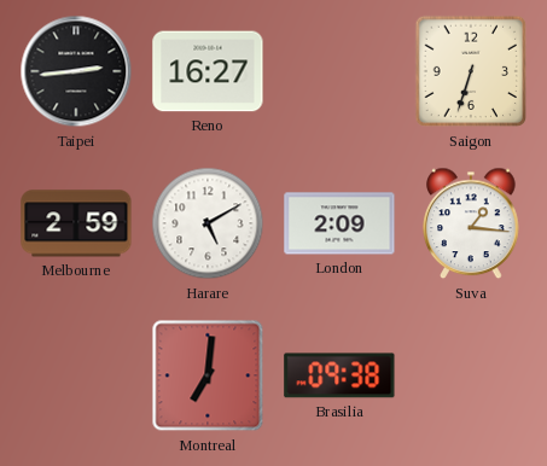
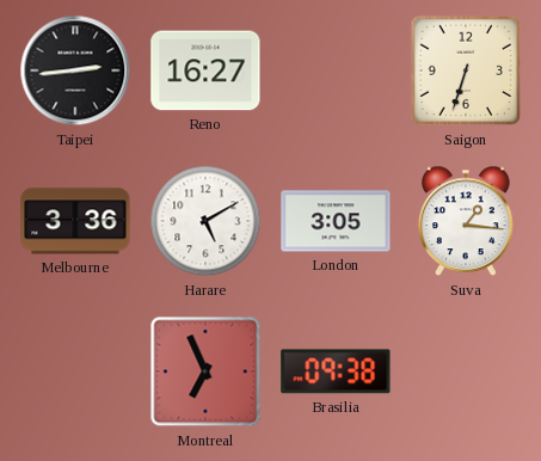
Melbourne: 2:59 -> 3:36 (75, 221)
London: 2:09 -> 3:05 (336, 221)
Montreal: 7:01 -> 6:56 (205, 371)
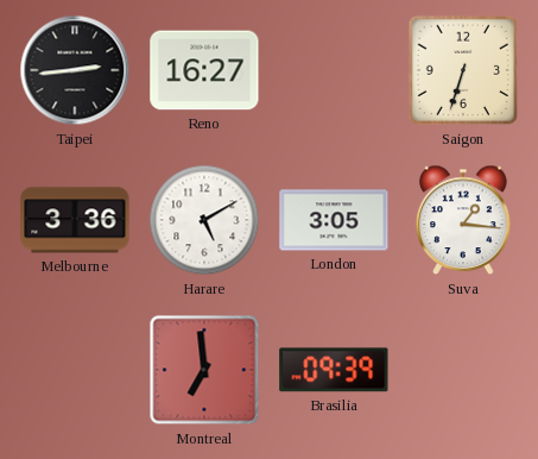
Montreal: 6:56 -> 6:59 (204, 370)
Brasilia: 09:38 -> 09:39 (334, 370)
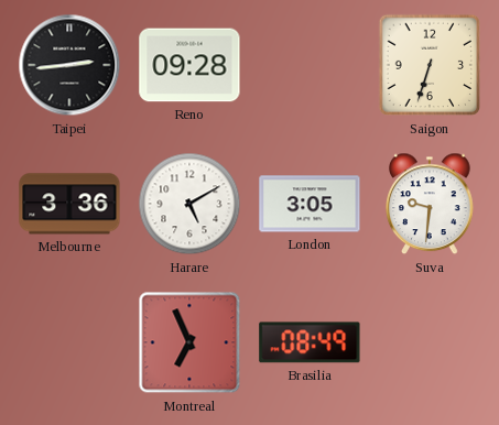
Reno: 16:27 -> 09:28 (189, 65)
Suva: 1:16 -> 9:31 (430, 204)
Montreal: 6:59 -> 6:56 (189, 342)
Brasilia: 09:39 -> 08:49 (310, 342)
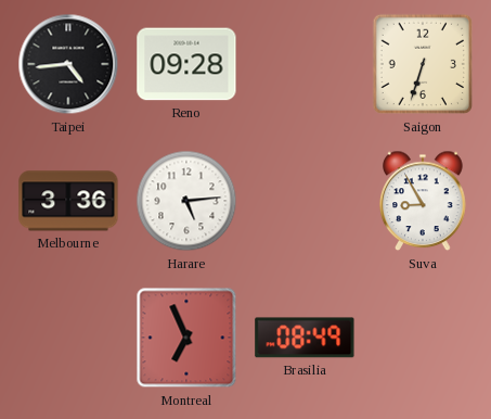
Taipei: 2:44 -> 4:44 (68, 64)
Harare: 5:10 -> 5:14 (186, 201)
London: 3:05 -> none (310, 204)
Suva: 9:31 -> 8:55 (423, 201)
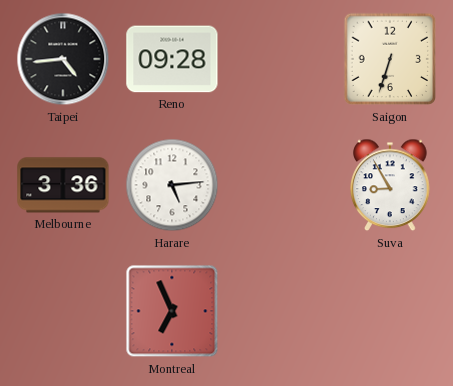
Brasilia: 08:49 -> none (305, 338)
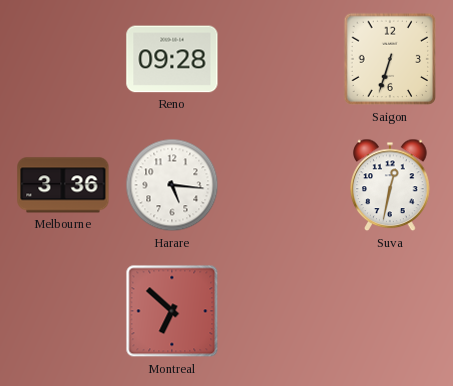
Taipei: 4:44 -> none (63, 59)
Harare: 5:14 -> 5:16 (172, 185)
Suva: 8:55 -> 12:32 (390, 185)
Montreal: 6:56 -> 6:52 (172, 311)
